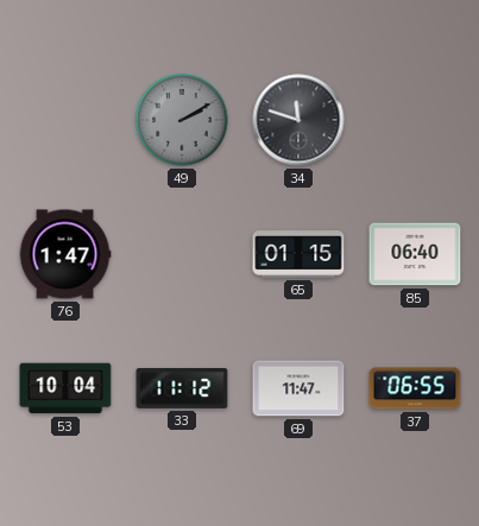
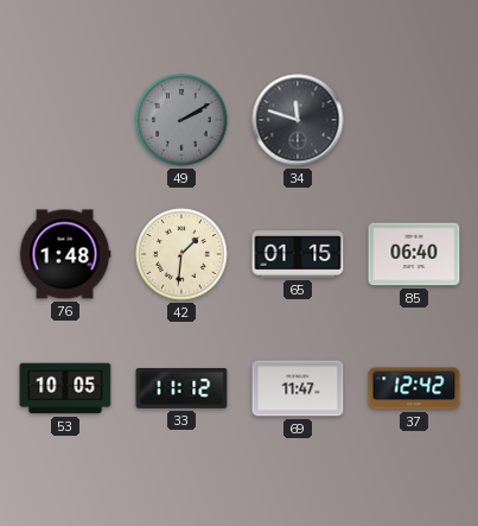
76: 1:47 -> 1:48 (65, 254)
42: none -> 1:31 (181, 254)
53: 10:04 -> 10:05 (65, 388)
37: 06:55 -> 12:42 (414, 388)
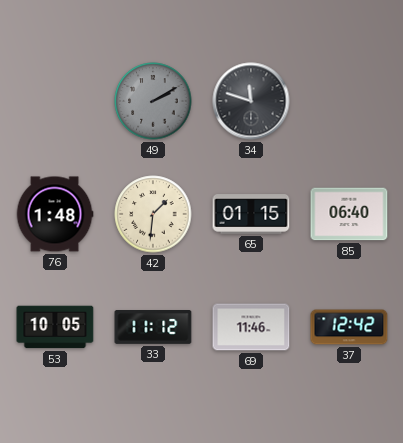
69: 11:47 -> 11:46 (251, 327)
